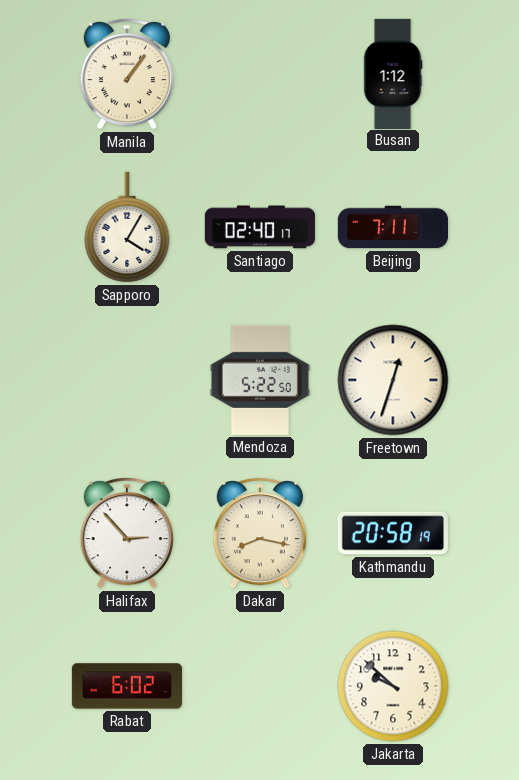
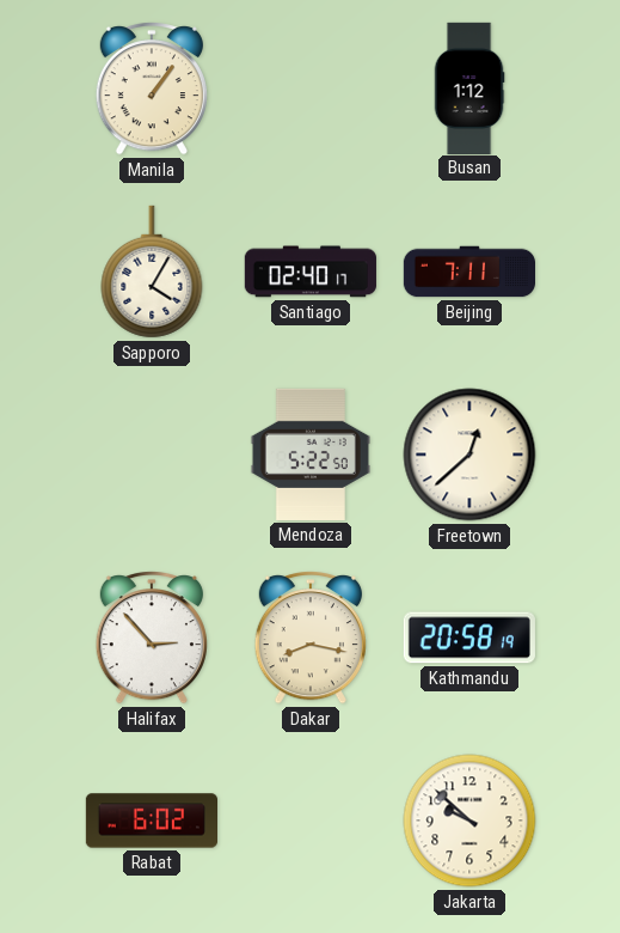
Freetown: 12:33 -> 12:38 (469, 455)
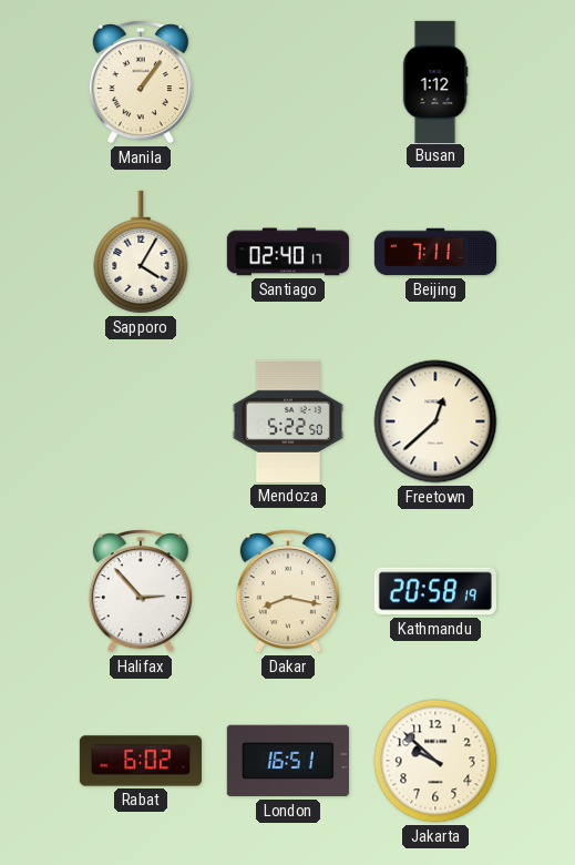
London: none -> 16:51 (288, 761)
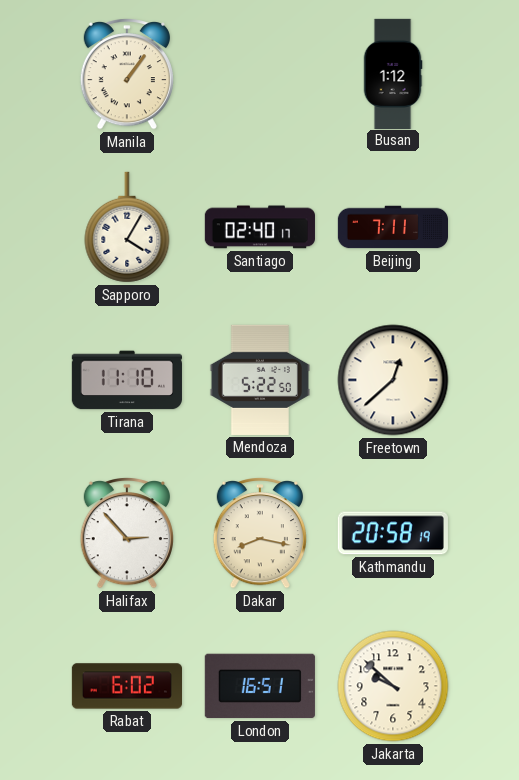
Tirana: none -> 11:10 (127, 380)
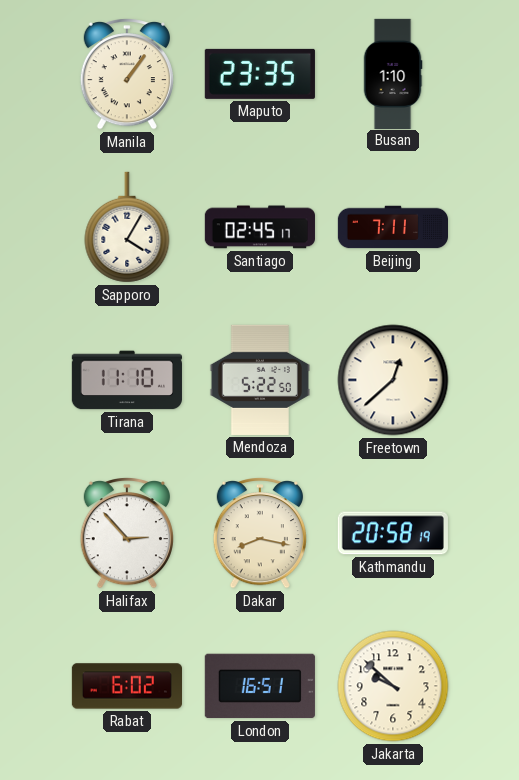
Maputo: none -> 23:35 (260, 74)
Busan: 1:12 -> 1:10 (393, 73)
Santiago: 02:40 -> 02:45 (260, 227)
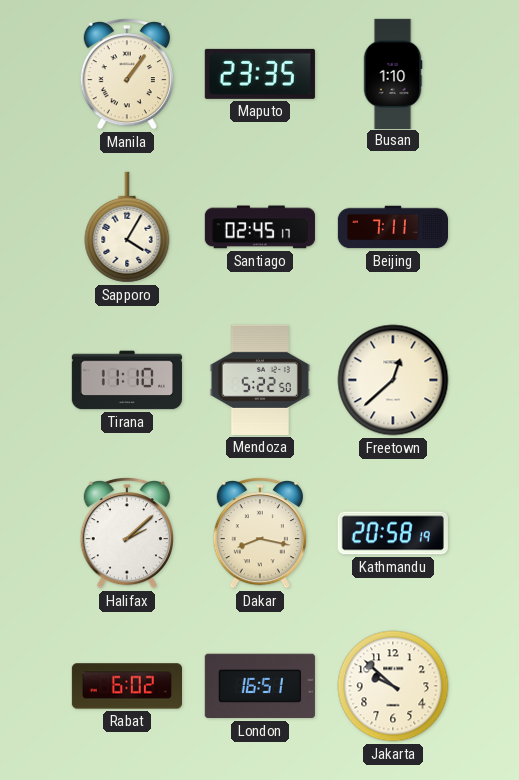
Halifax: 2:53 -> 2:08 (127, 534)
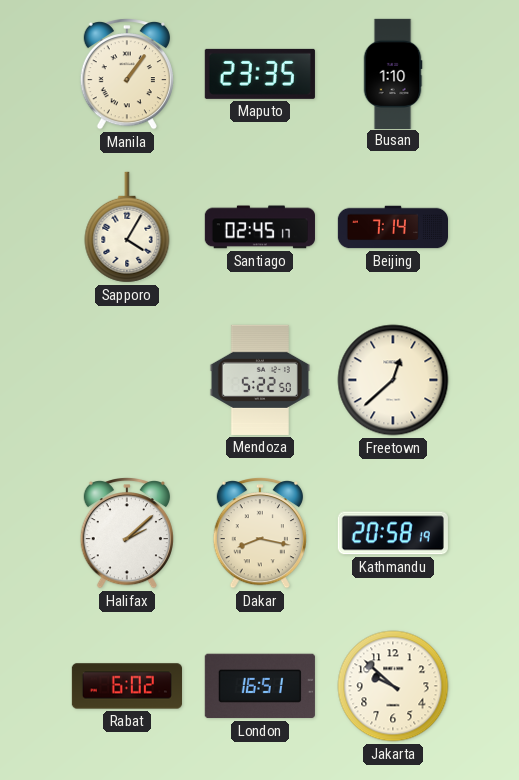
Beijing: 7:11 -> 7:14 (392, 227)
Tirana: 11:10 -> none (127, 380)
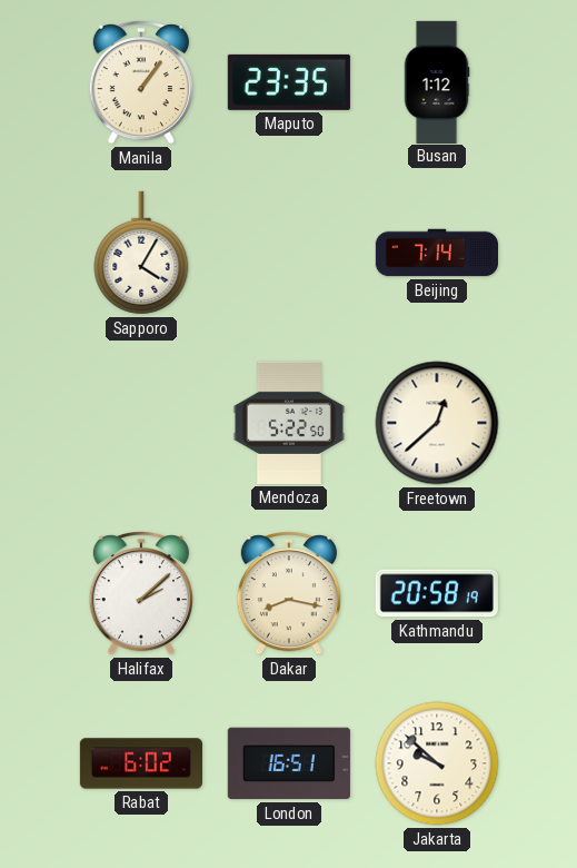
Busan: 1:10 -> 1:12 (437, 81)
Santiago: 02:45 -> none (260, 227)
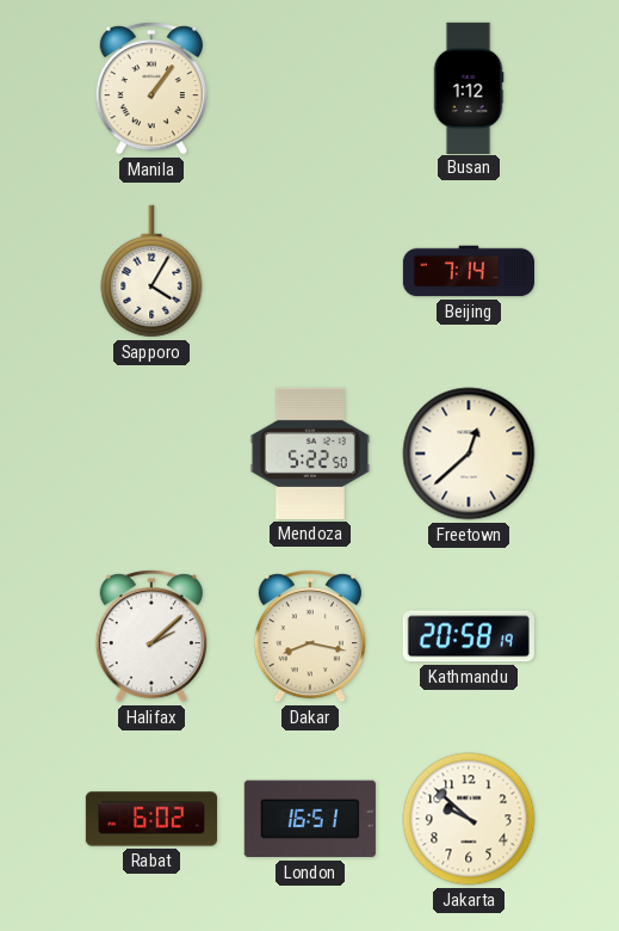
Maputo: 23:35 -> none (289, 82)
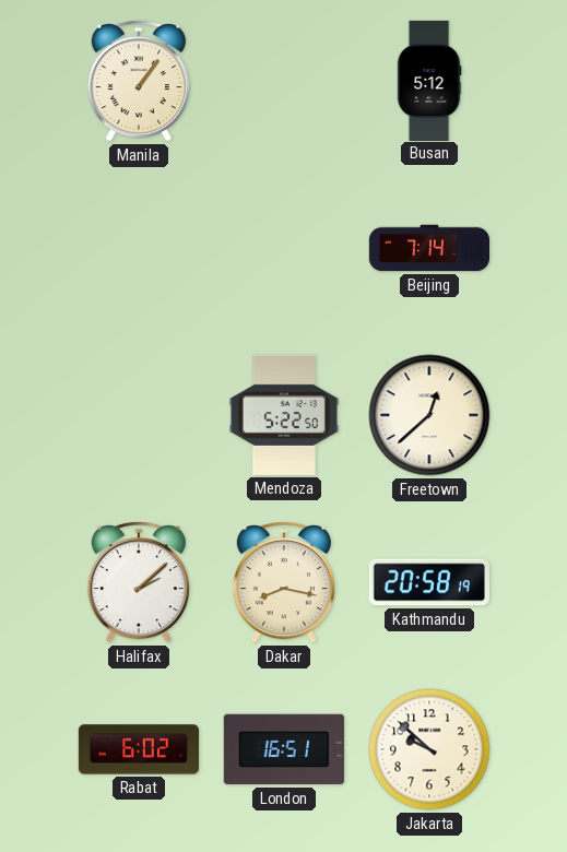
Busan: 1:12 -> 5:12 (429, 80)
Sapporo: 4:05 -> none (151, 271)
